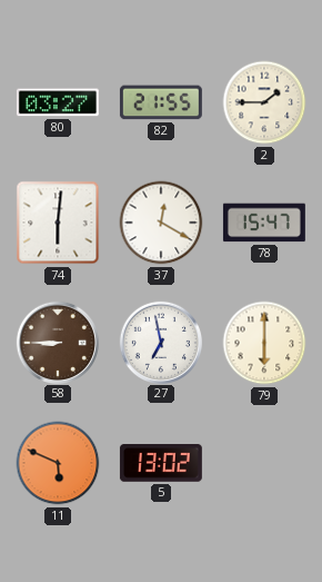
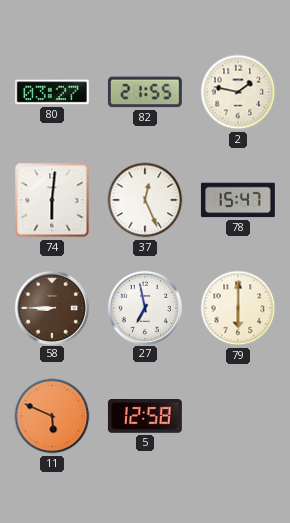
2: 1:45 -> 1:47 (238, 92)
37: 12:20 -> 12:26 (145, 200)
5: 13:02 -> 12:58 (145, 417)
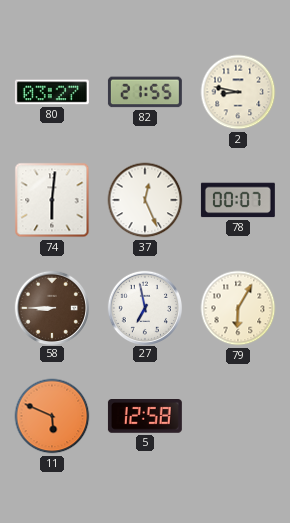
2: 1:47 -> 8:47 (238, 92)
78: 15:47 -> 00:07 (238, 200)
79: 6:00 -> 6:05 (238, 308)
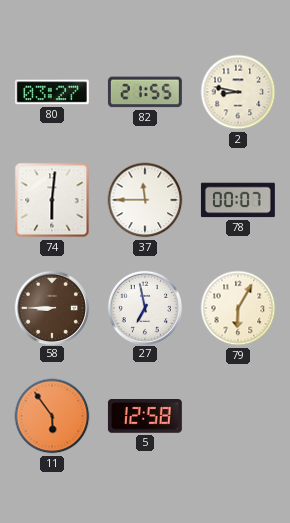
37: 12:26 -> 11:45 (145, 200)
11: 5:49 -> 5:54 (52, 416)
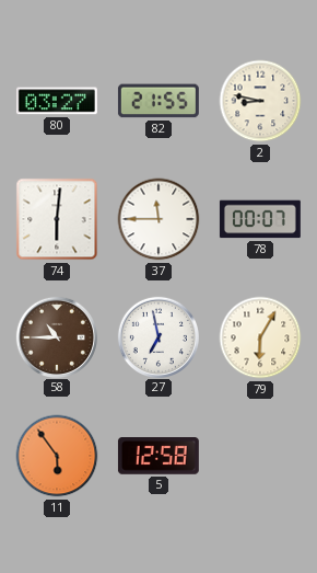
58: 8:45 -> 10:45 (56, 336)
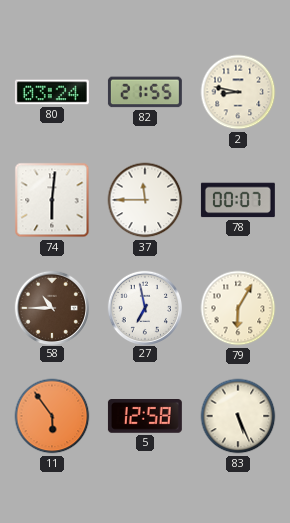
80: 03:27 -> 03:24 (52, 92)
83: none -> 5:26 (238, 416)
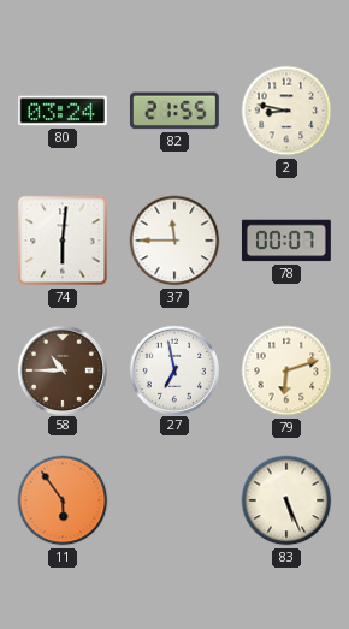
79: 6:05 -> 6:12 (286, 370)
5: 12:58 -> none (145, 417)
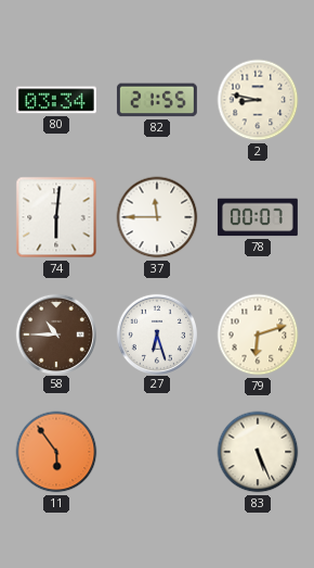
80: 03:24 -> 03:34 (56, 100)
27: 6:58 -> 6:27 (156, 333)
